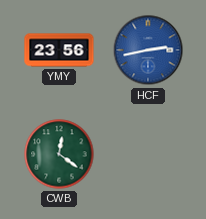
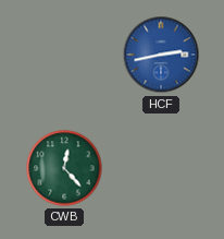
YMY: 23:56 -> none (59, 50)
CWB: 12:21 -> 12:23 (64, 168)
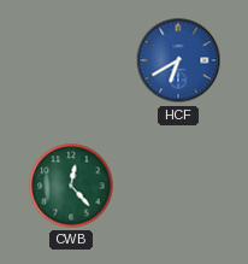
HCF: 2:43 -> 6:40 (178, 60)
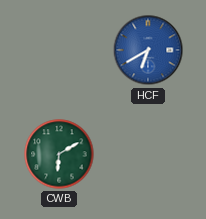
CWB: 12:23 -> 6:10 (59, 154)
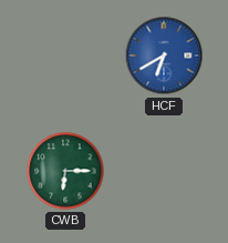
CWB: 6:10 -> 6:15 (65, 171)
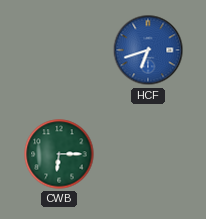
HCF: 6:40 -> 6:42 (148, 50)
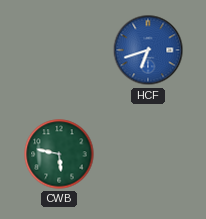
CWB: 6:15 -> 5:47 (59, 154)
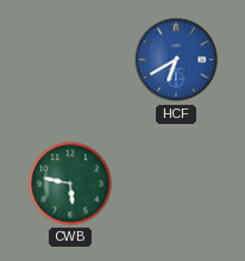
HCF: 6:42 -> 6:40 (176, 60)
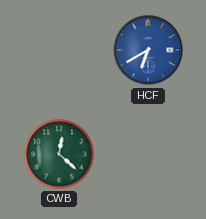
CWB: 5:47 -> 12:22 (59, 154)
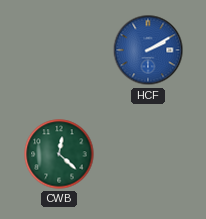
HCF: 6:40 -> 2:10 (148, 50)
